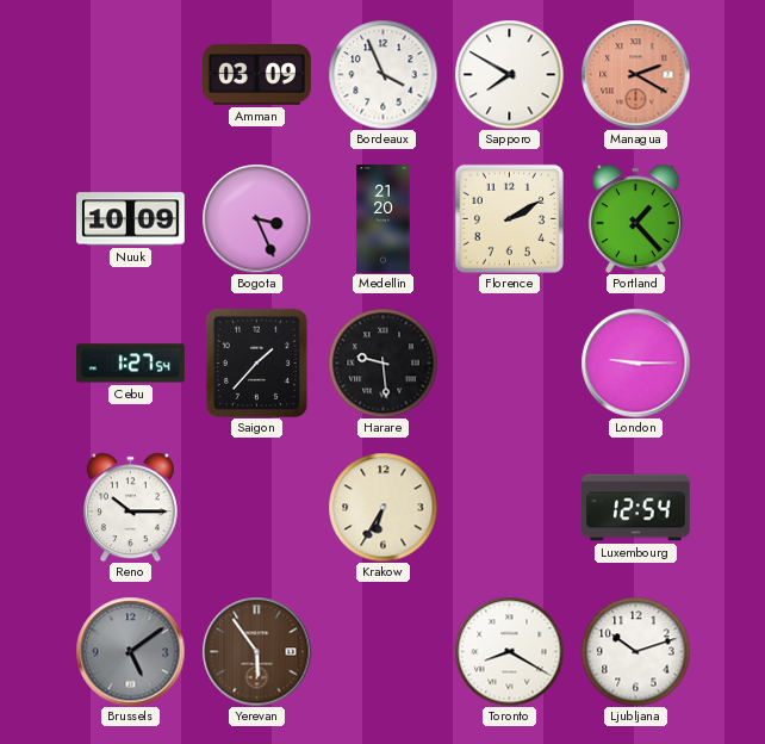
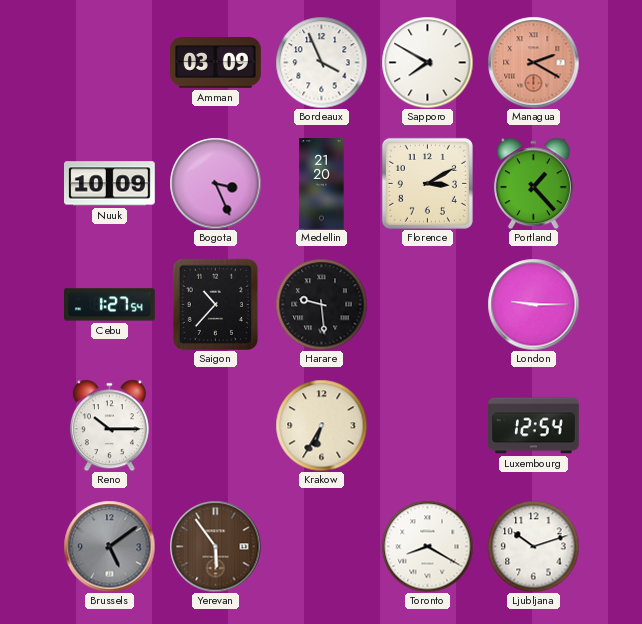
Florence: 2:10 -> 3:10 (427, 183)
Saigon: 1:37 -> 10:37 (215, 304)
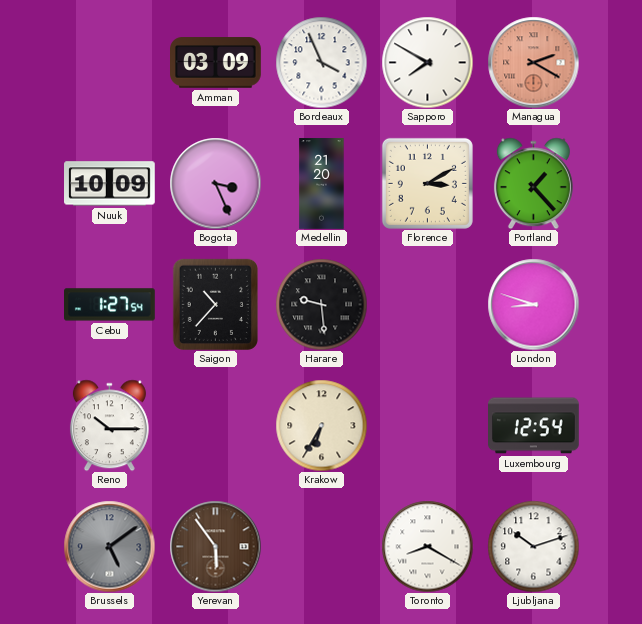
London: 9:15 -> 8:48 (533, 304)
